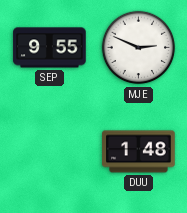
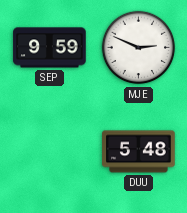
SEP: 9:55 -> 9:59 (50, 48)
DUU: 1:48 -> 5:48 (139, 152)
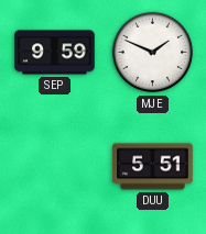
MJE: 2:49 -> 1:49 (153, 53)
DUU: 5:48 -> 5:51 (153, 167)
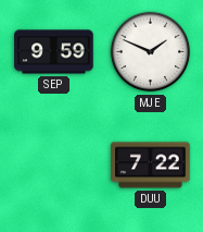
DUU: 5:51 -> 7:22 (151, 166)
